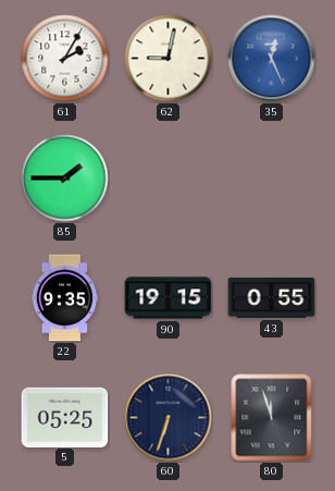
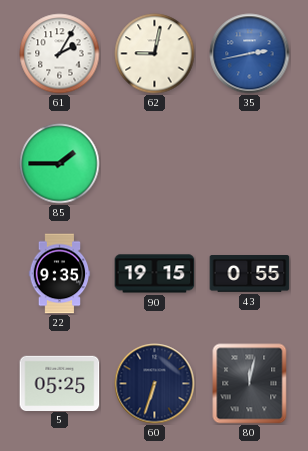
35: 12:26 -> 2:43 (250, 54)
80: 11:57 -> 12:02 (250, 384)
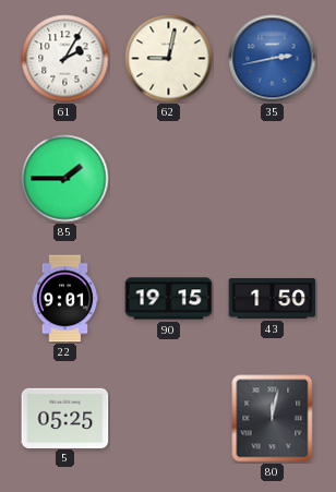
22: 9:35 -> 9:01 (65, 299)
43: 0:55 -> 1:50 (273, 299)
60: 6:33 -> none (155, 384)
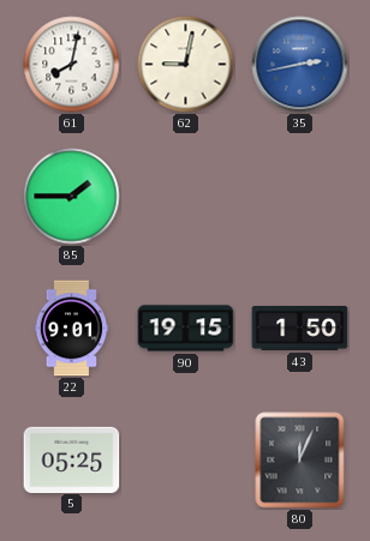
61: 2:05 -> 8:02 (72, 65)
80: 12:02 -> 12:04 (300, 461)
